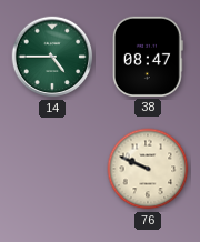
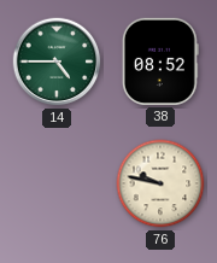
38: 08:47 -> 08:52 (160, 62)
76: 9:49 -> 9:47 (160, 183)
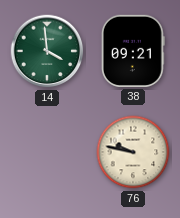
14: 4:45 -> 3:59 (47, 51)
38: 08:52 -> 09:21 (133, 51)
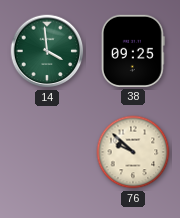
38: 09:21 -> 09:25 (133, 51)
76: 9:47 -> 9:52 (133, 152)
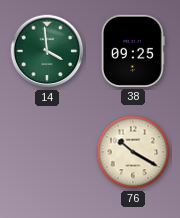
76: 9:52 -> 10:20 (133, 152)
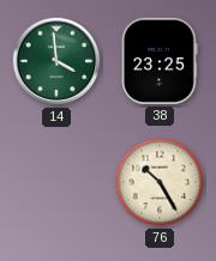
38: 09:25 -> 23:25 (160, 61)
76: 10:20 -> 10:25 (160, 182)
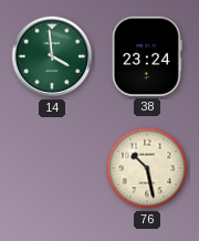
38: 23:25 -> 23:24 (147, 56)
76: 10:25 -> 10:28 (147, 168)
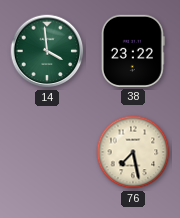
38: 23:24 -> 23:22 (133, 51)
76: 10:28 -> 7:28 (133, 152)
